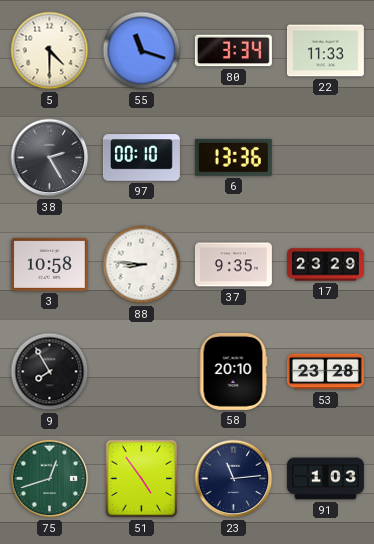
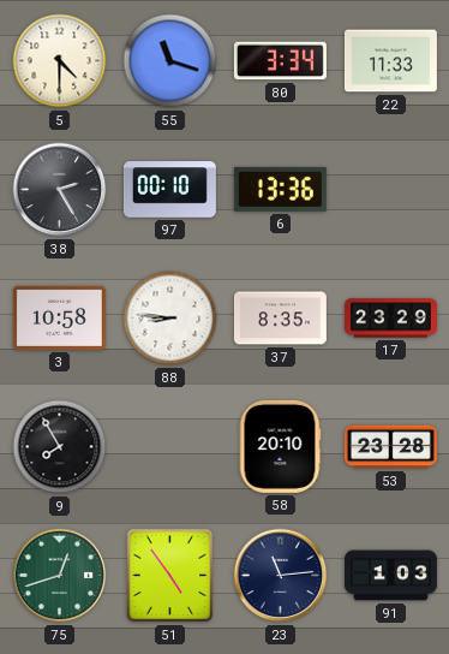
37: 9:35 -> 8:35 (280, 319)
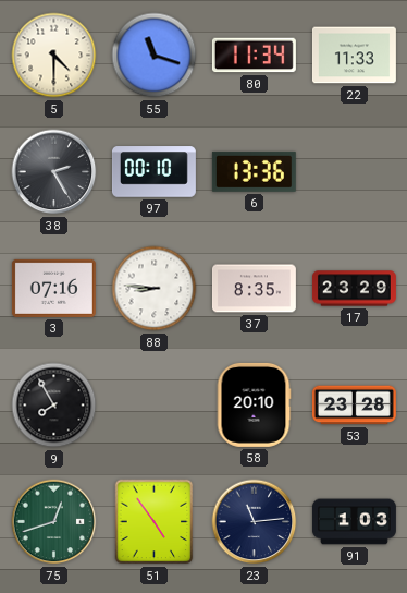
80: 3:34 -> 11:34 (254, 56)
3: 10:58 -> 07:16 (53, 288)
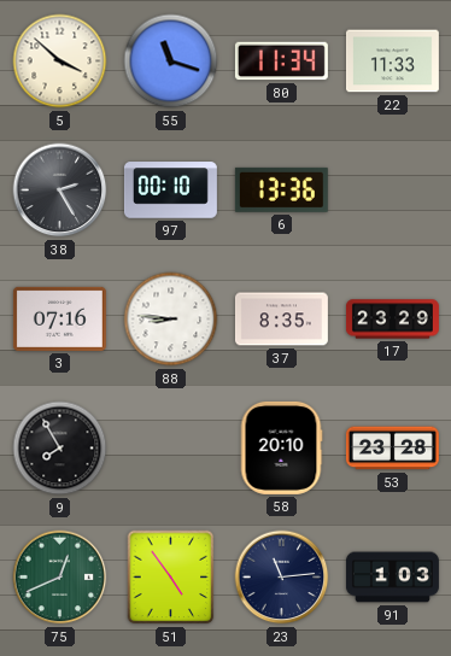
5: 4:30 -> 3:52 (60, 61)
75: 12:42 -> 12:41 (60, 578)
